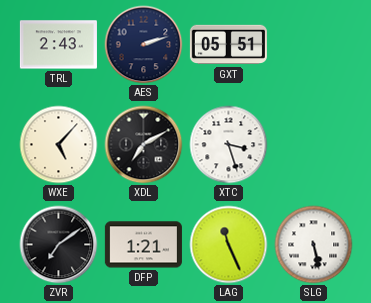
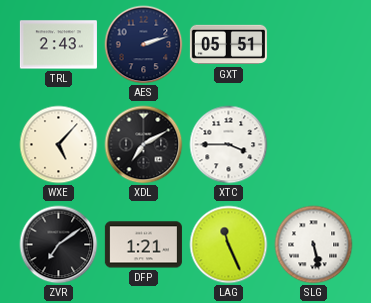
XTC: 3:27 -> 3:45 (229, 145)
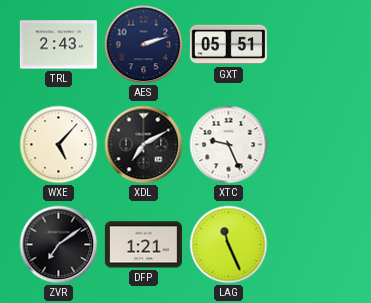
XTC: 3:45 -> 9:26 (229, 145)
SLG: 5:28 -> none (314, 245)
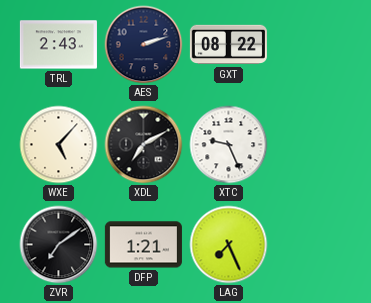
GXT: 05:51 -> 08:22 (228, 45)
LAG: 11:26 -> 7:26 (229, 245)
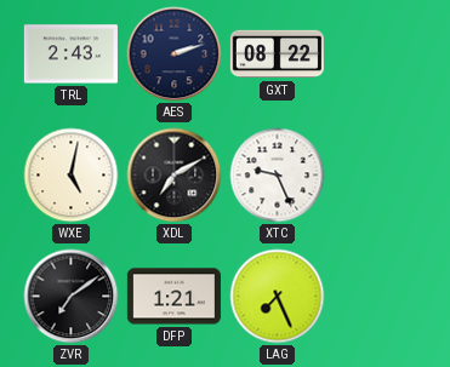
WXE: 5:07 -> 5:02 (72, 176)
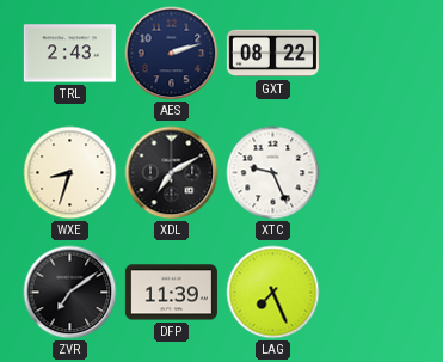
WXE: 5:02 -> 8:33 (70, 173)
DFP: 1:21 -> 11:39 (171, 293)
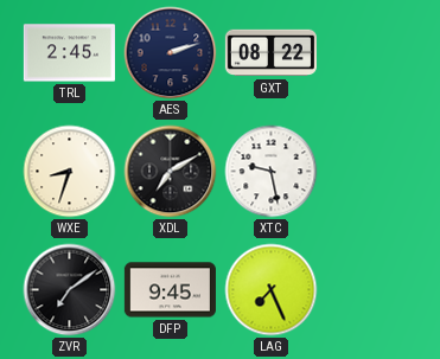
TRL: 2:43 -> 2:45 (69, 53)
XTC: 9:26 -> 9:28 (272, 172)
DFP: 11:39 -> 9:45 (170, 290)
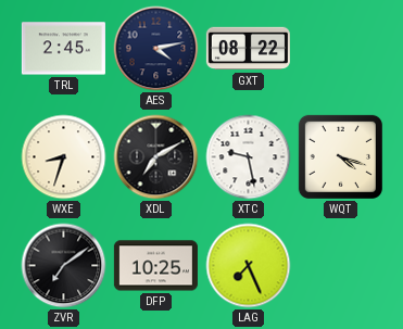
AES: 2:12 -> 4:13 (156, 49)
WQT: none -> 4:18 (340, 156)
DFP: 9:45 -> 10:25 (155, 266)
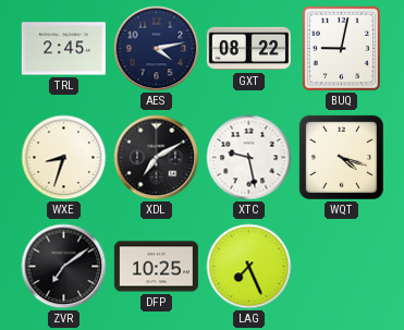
BUQ: none -> 9:02 (342, 49)
